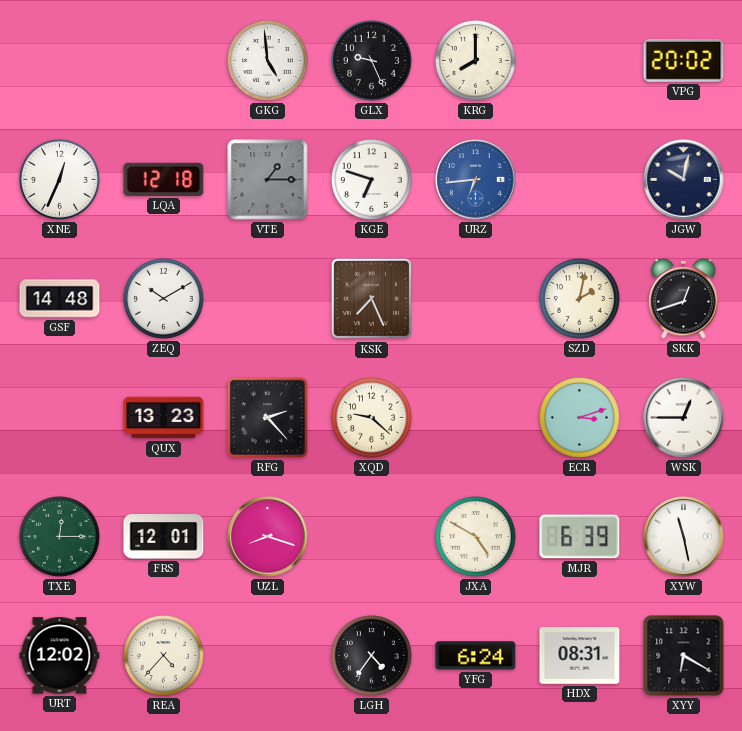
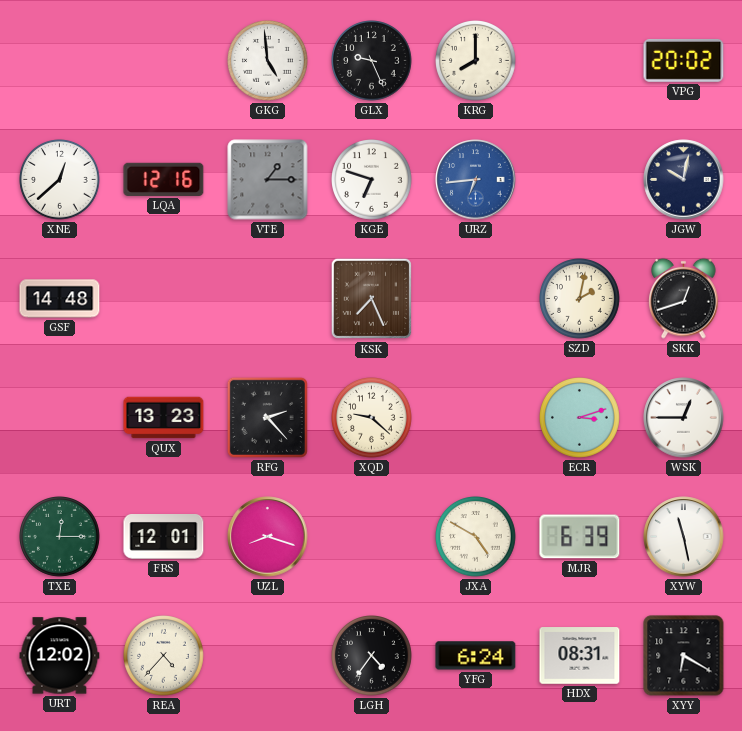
XNE: 12:34 -> 12:38 (60, 180)
LQA: 12:18 -> 12:16 (164, 179)
ZEQ: 10:10 -> none (164, 299)
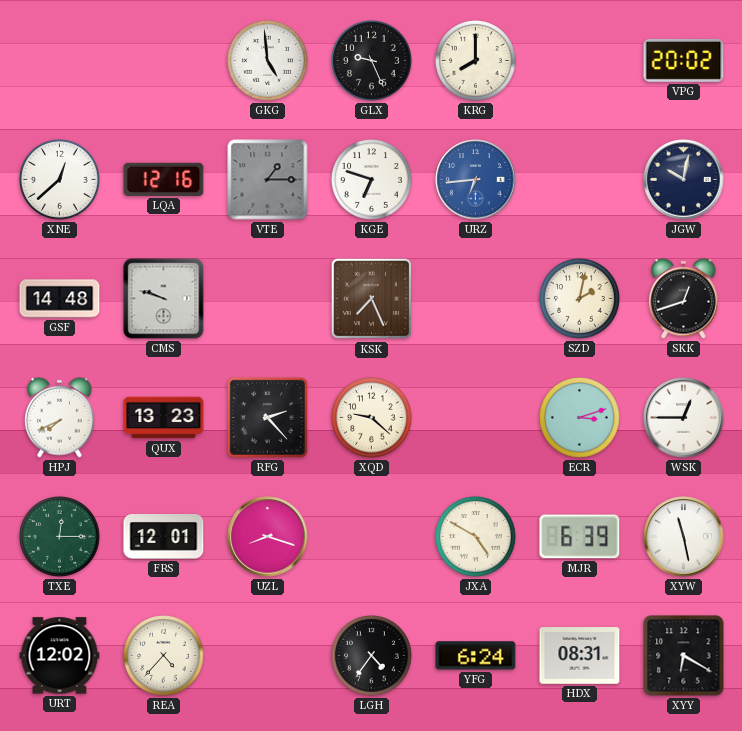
CMS: none -> 9:48 (164, 299)
HPJ: none -> 7:41 (60, 417)
